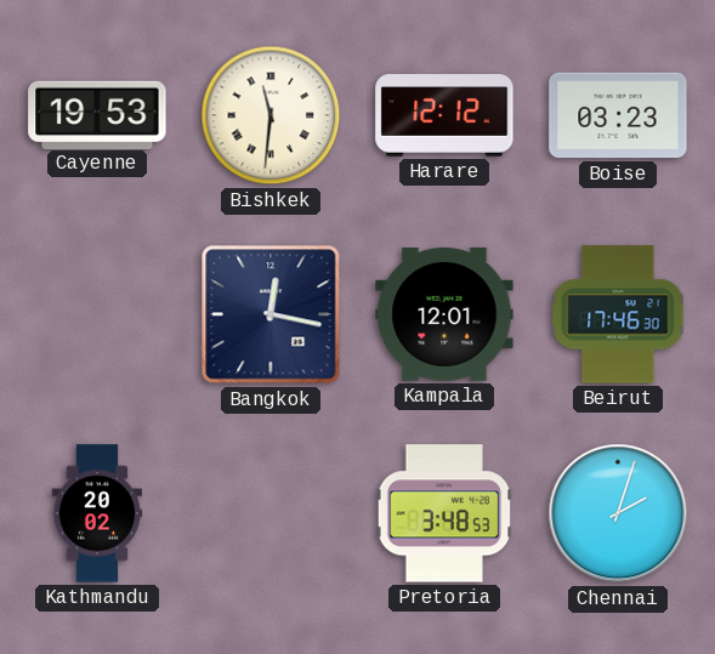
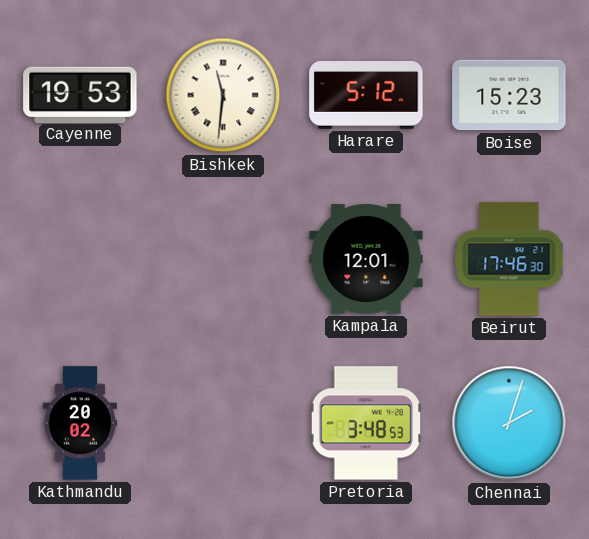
Harare: 12:12 -> 5:12 (366, 96)
Boise: 03:23 -> 15:23 (509, 95)
Bangkok: 12:17 -> none (271, 314)
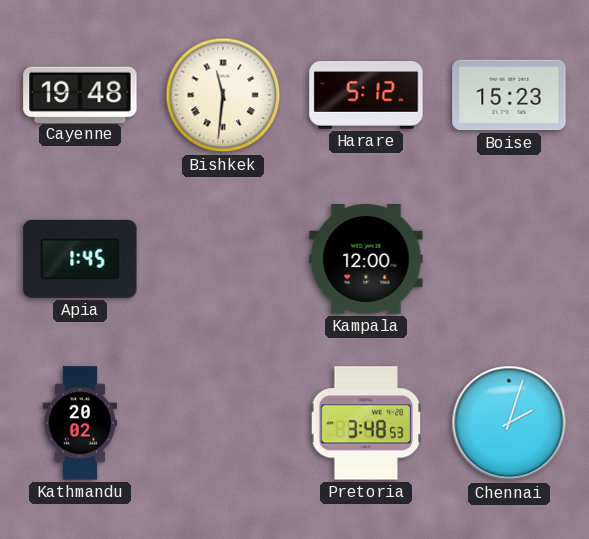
Cayenne: 19:53 -> 19:48 (80, 94)
Apia: none -> 1:45 (80, 259)
Kampala: 12:01 -> 12:00 (366, 260)
Beirut: 17:46 -> none (509, 259)
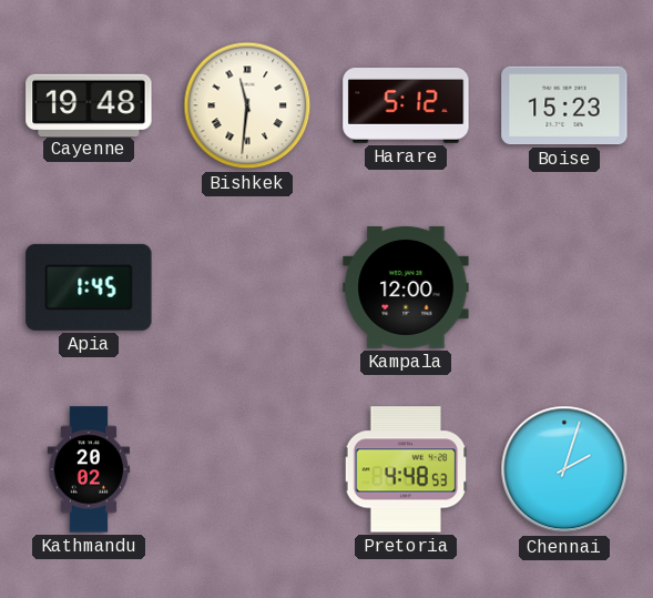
Pretoria: 3:48 -> 4:48 (406, 469)
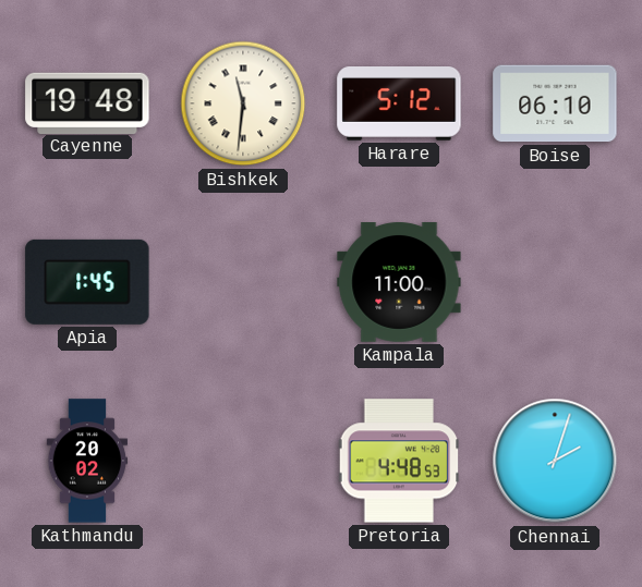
Boise: 15:23 -> 06:10 (555, 103)
Kampala: 12:00 -> 11:00 (399, 283)
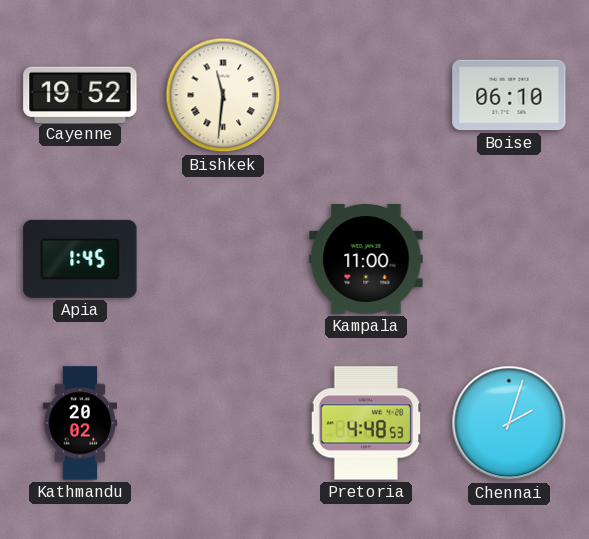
Cayenne: 19:48 -> 19:52 (80, 94)
Harare: 5:12 -> none (399, 105)
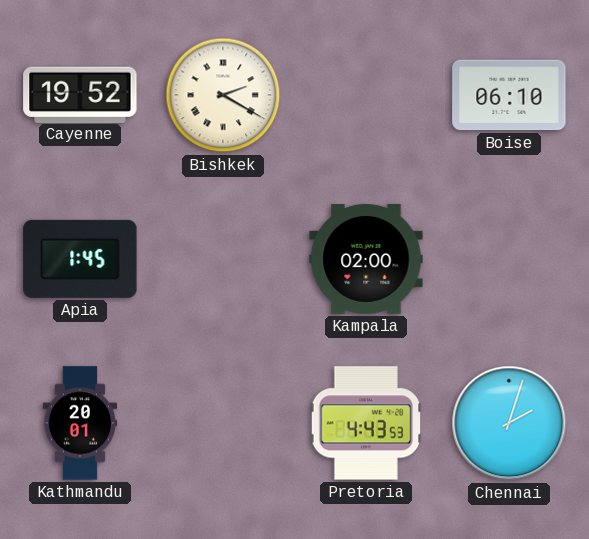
Bishkek: 11:31 -> 2:20 (223, 95)
Kampala: 11:00 -> 02:00 (366, 260)
Kathmandu: 20:02 -> 20:01 (80, 423)
Pretoria: 4:48 -> 4:43 (366, 423)
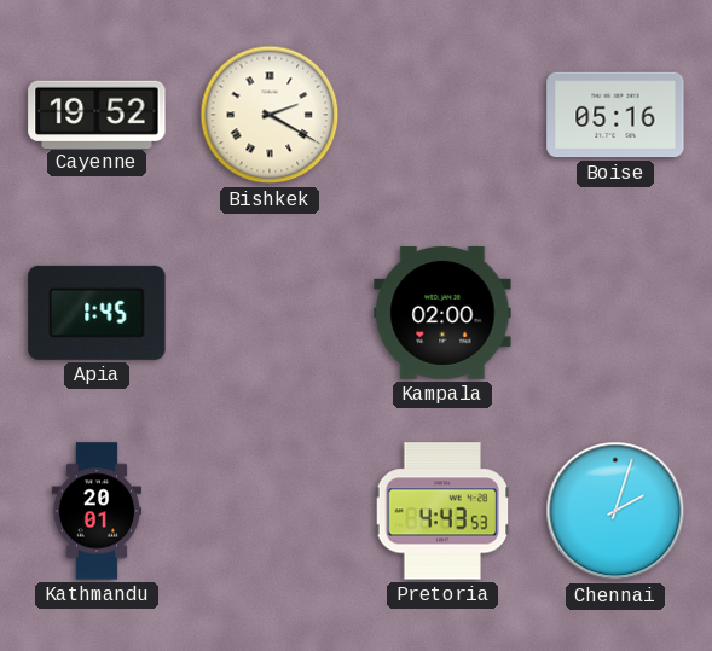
Boise: 06:10 -> 05:16 (615, 115)
